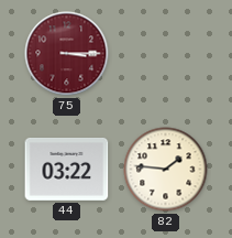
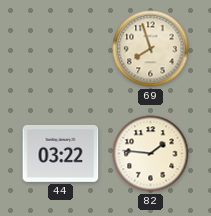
75: 3:15 -> none (67, 54)
69: none -> 7:57 (151, 49)
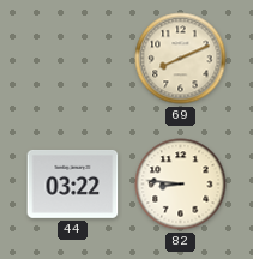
69: 7:57 -> 8:11 (181, 59)
82: 1:46 -> 8:46 (181, 185)
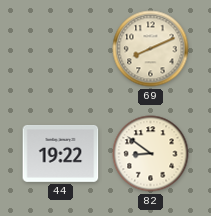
44: 03:22 -> 19:22 (61, 153)
82: 8:46 -> 8:51 (151, 154)
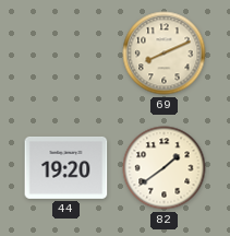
44: 19:22 -> 19:20 (66, 167)
82: 8:51 -> 1:39 (165, 168)
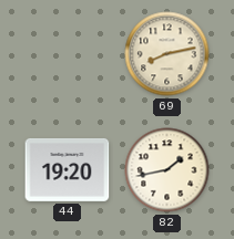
69: 8:11 -> 8:13 (167, 54)
82: 1:39 -> 1:43 (167, 170)
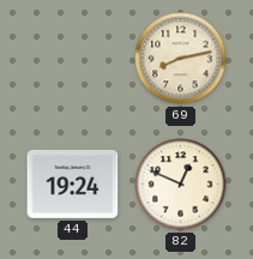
44: 19:20 -> 19:24 (73, 183)
82: 1:43 -> 12:49 (181, 185)
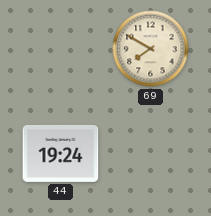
69: 8:13 -> 7:50 (151, 49)
82: 12:49 -> none (181, 185)
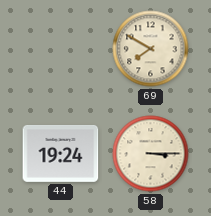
58: none -> 3:15 (151, 154)
